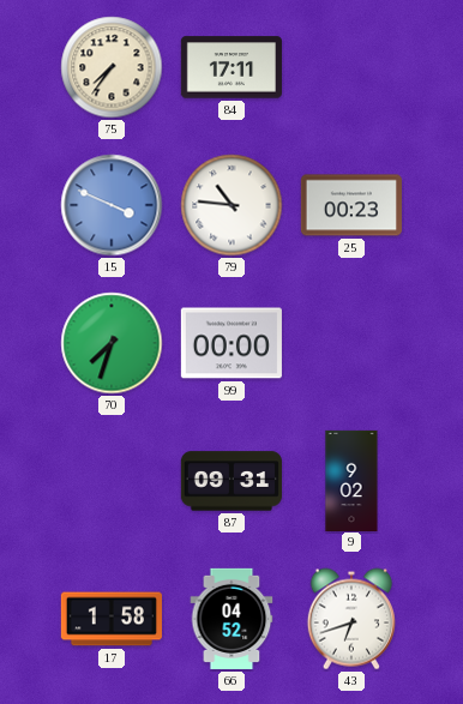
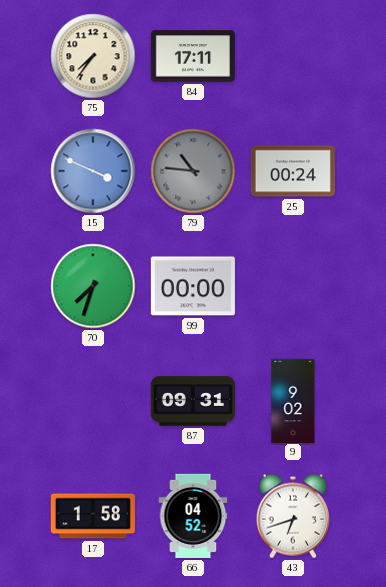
79 dial: white -> grey (193, 171)
25: 00:23 -> 00:24 (293, 171)
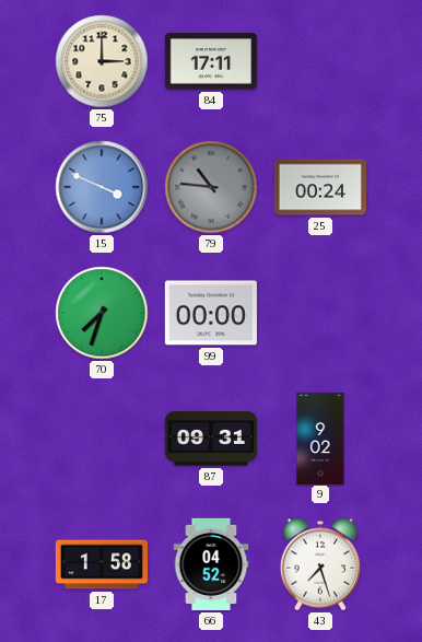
75: 7:36 -> 3:00 (102, 61)
43: 6:42 -> 7:27 (320, 564)
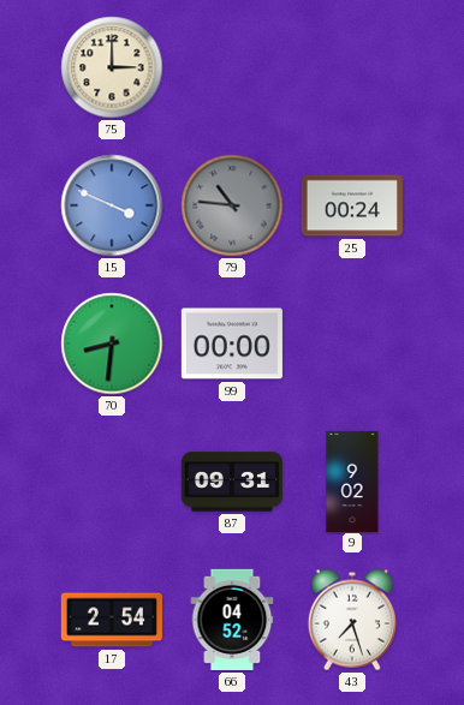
84: 17:11 -> none (211, 61)
70: 7:33 -> 8:31 (112, 343)
17: 1:58 -> 2:54 (112, 620)
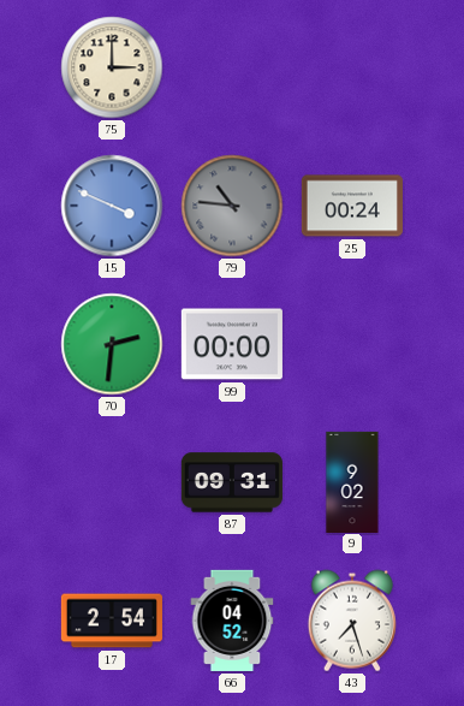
70: 8:31 -> 2:31 (112, 344)
